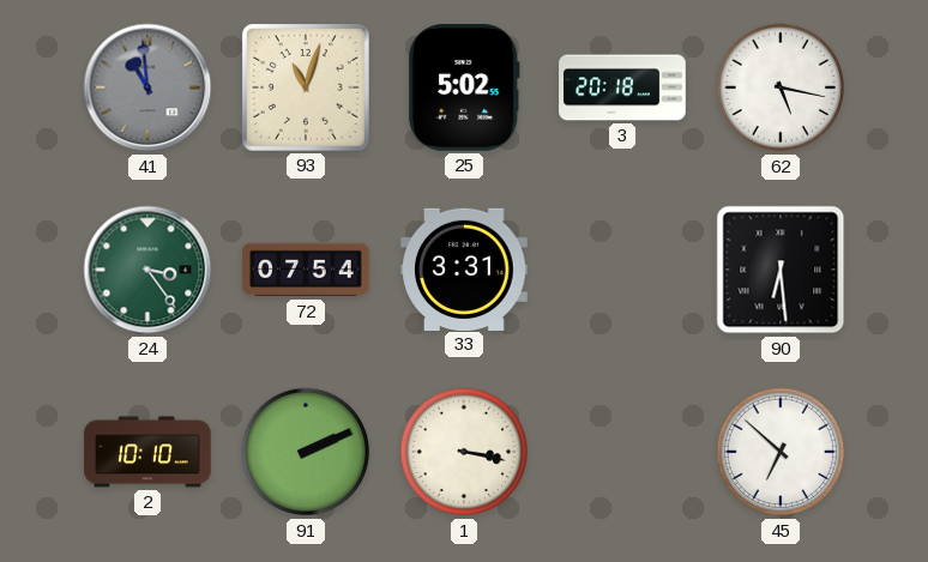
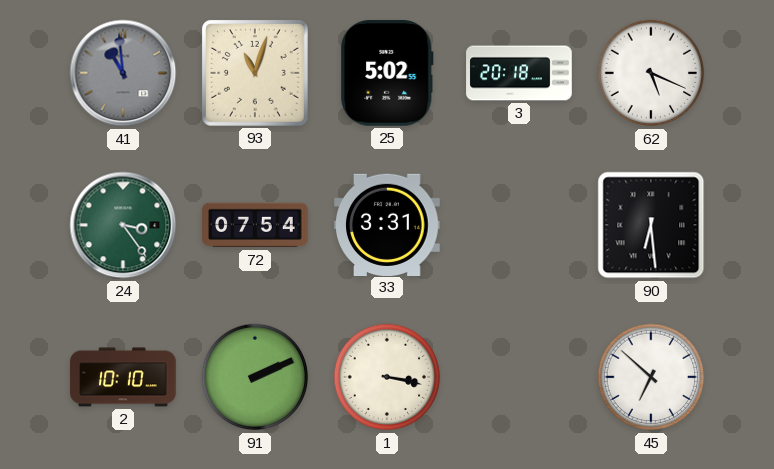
62: 5:17 -> 5:19 (651, 73)
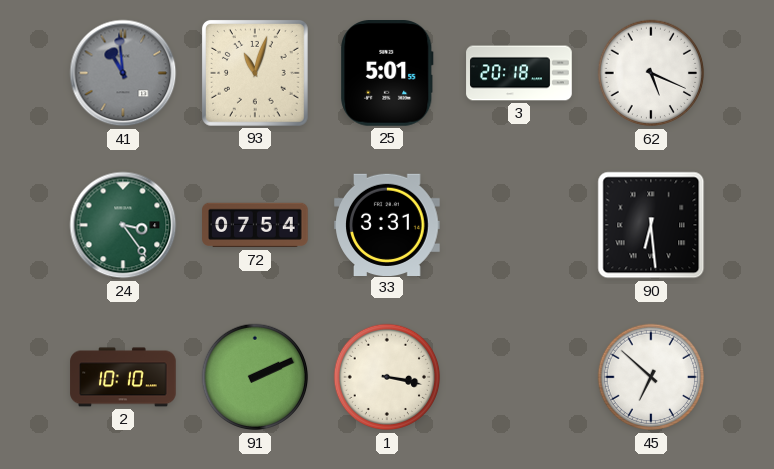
25: 5:02 -> 5:01 (387, 73)
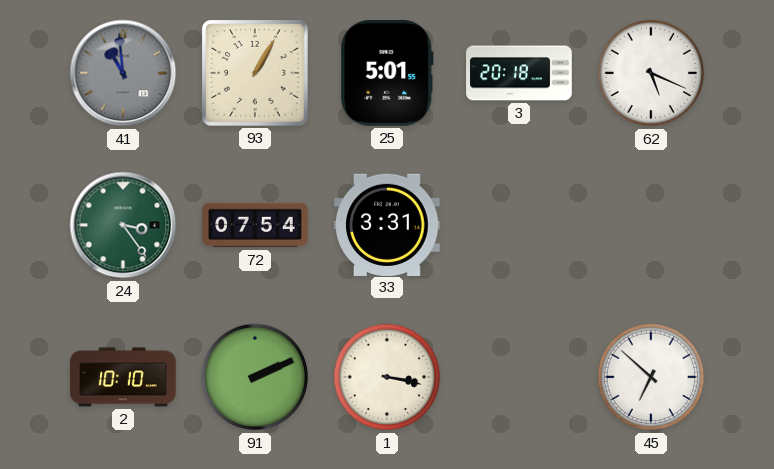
93: 11:03 -> 1:05 (255, 73)
90: 6:29 -> none (651, 225)
